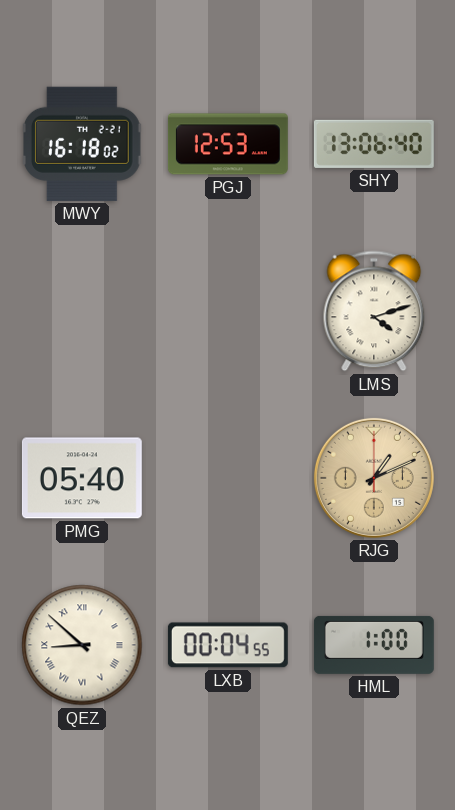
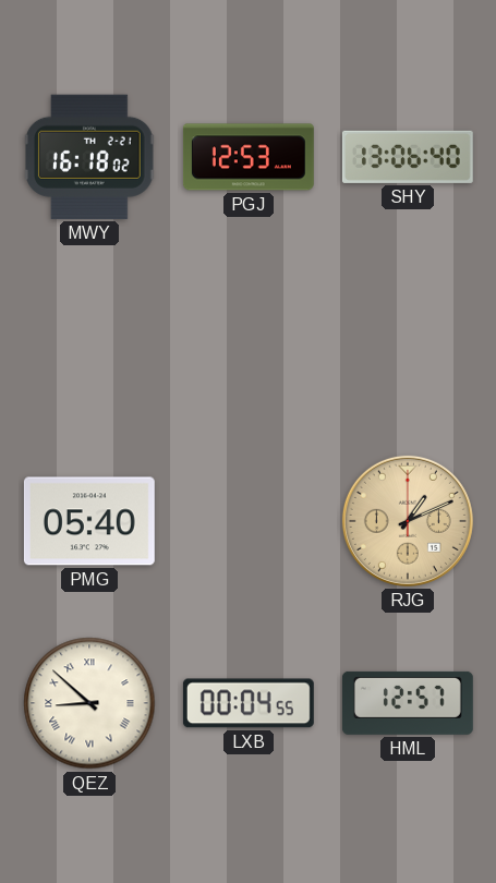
LMS: 4:12 -> none (374, 311)
HML: 1:00 -> 12:57 (408, 703)
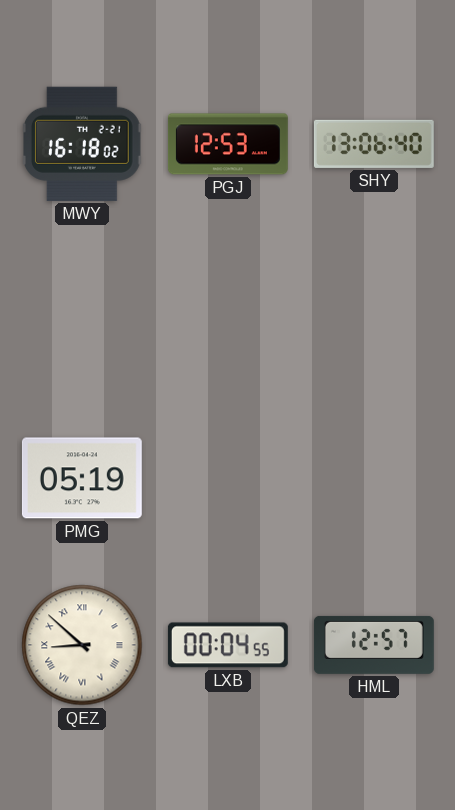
PMG: 05:40 -> 05:19 (82, 478)
RJG: 1:11 -> none (408, 521)
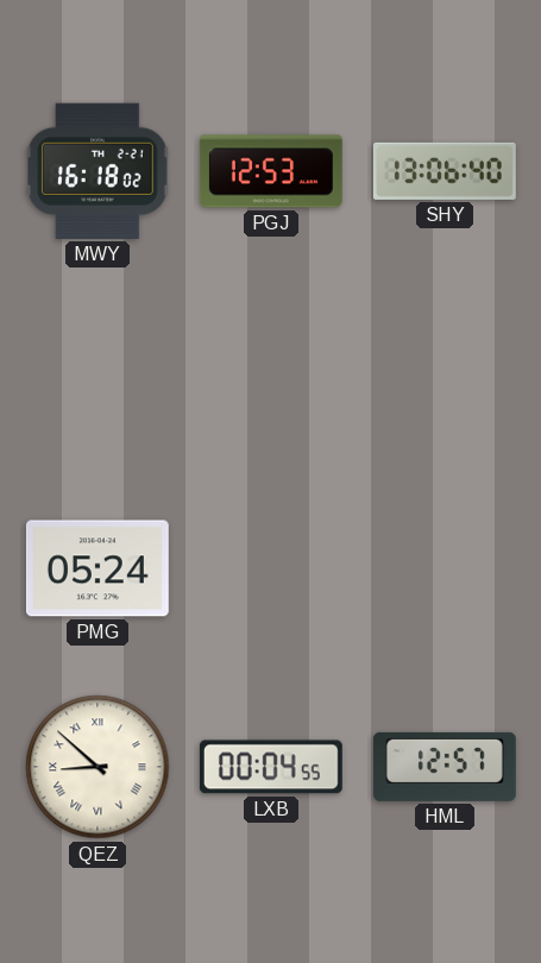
PMG: 05:19 -> 05:24 (97, 568)
